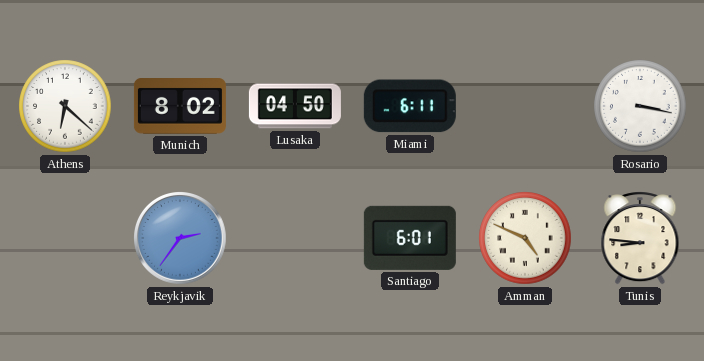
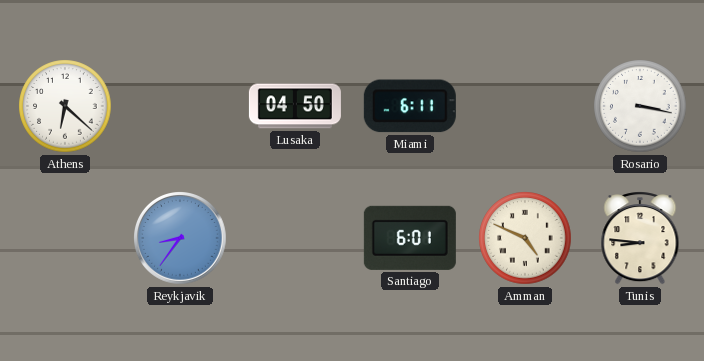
Munich: 8:02 -> none (180, 107)
Reykjavik: 2:36 -> 8:36 (181, 239)
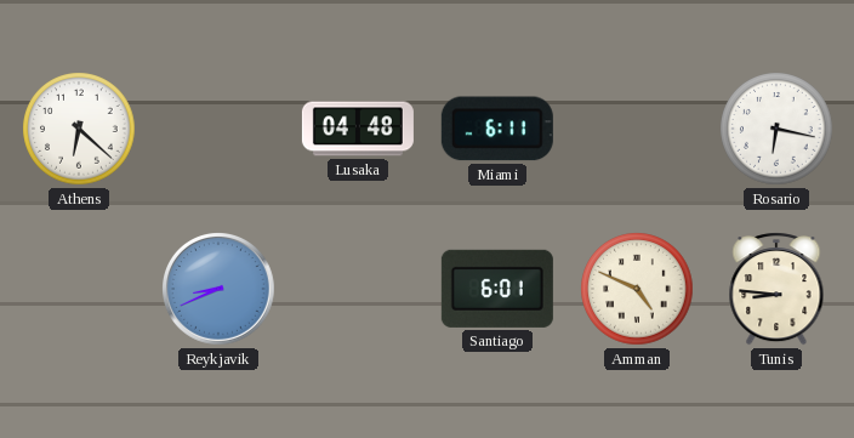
Lusaka: 04:50 -> 04:48 (358, 129)
Rosario: 3:17 -> 6:17 (776, 129)
Reykjavik: 8:36 -> 8:41 (220, 290)
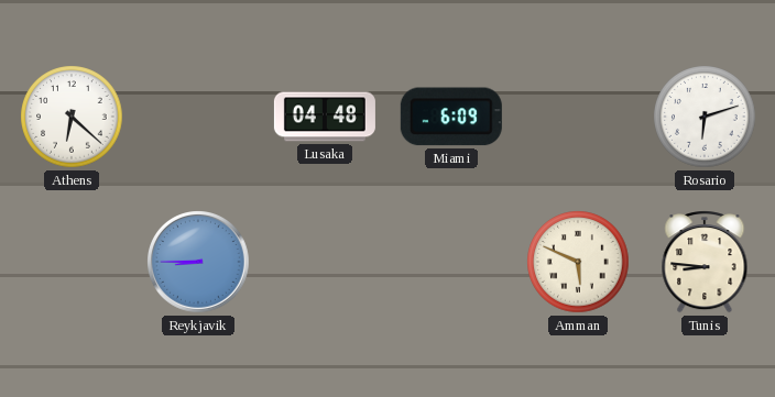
Miami: 6:11 -> 6:09 (451, 117)
Rosario: 6:17 -> 6:12 (705, 117)
Reykjavik: 8:41 -> 8:45 (199, 263)
Santiago: 6:01 -> none (497, 289)
Amman: 4:49 -> 5:49 (578, 262)
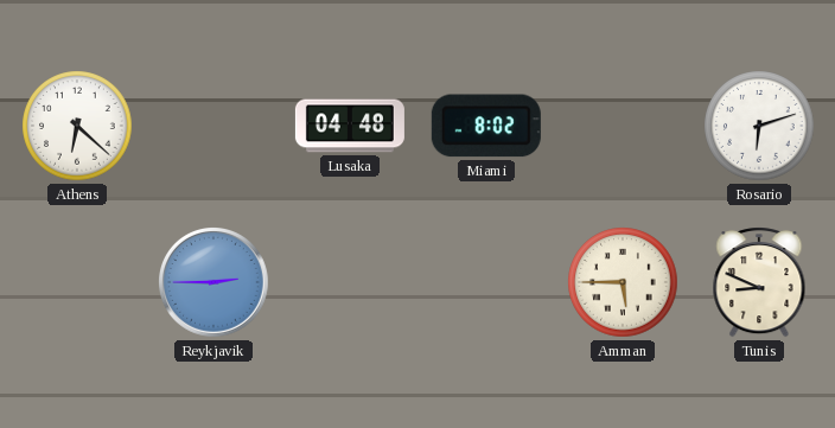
Miami: 6:09 -> 8:02 (486, 126)
Reykjavik: 8:45 -> 2:45 (215, 283)
Amman: 5:49 -> 5:45 (623, 282)
Tunis: 8:46 -> 8:49 (759, 282)
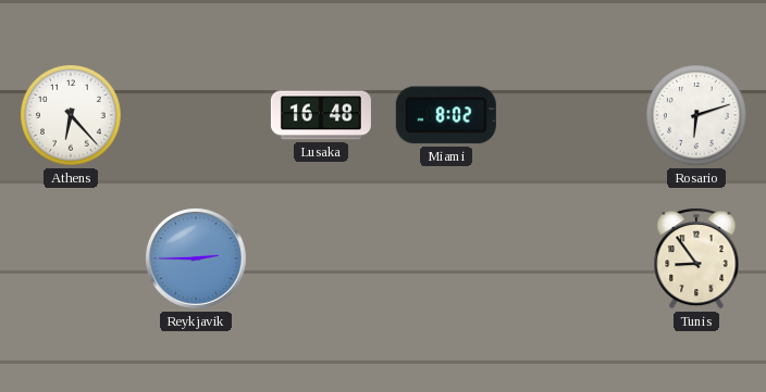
Athens: 6:22 -> 6:23 (71, 115)
Lusaka: 04:48 -> 16:48 (321, 115)
Amman: 5:45 -> none (623, 282)
Tunis: 8:49 -> 8:54 (696, 258)
